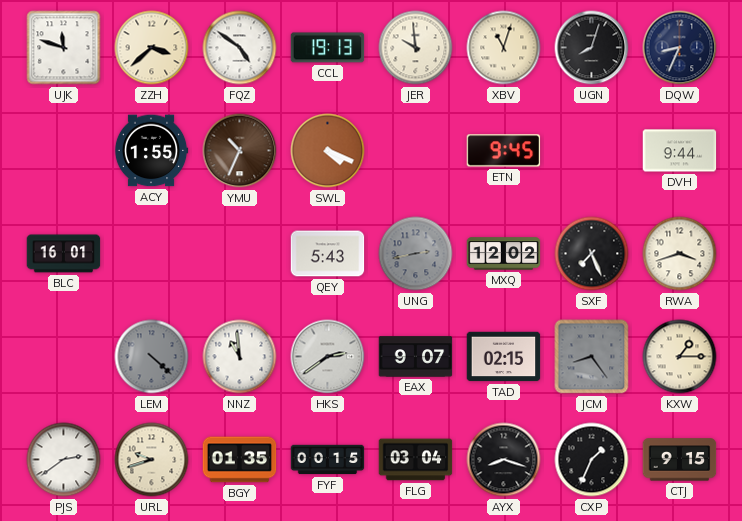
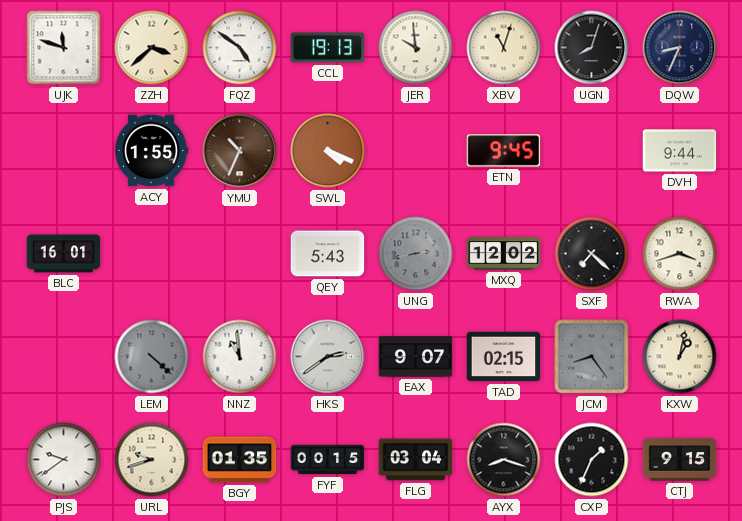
SXF: 7:26 -> 7:22 (592, 254)
KXW: 1:15 -> 1:02 (680, 357)
PJS: 2:39 -> 9:39 (64, 460)
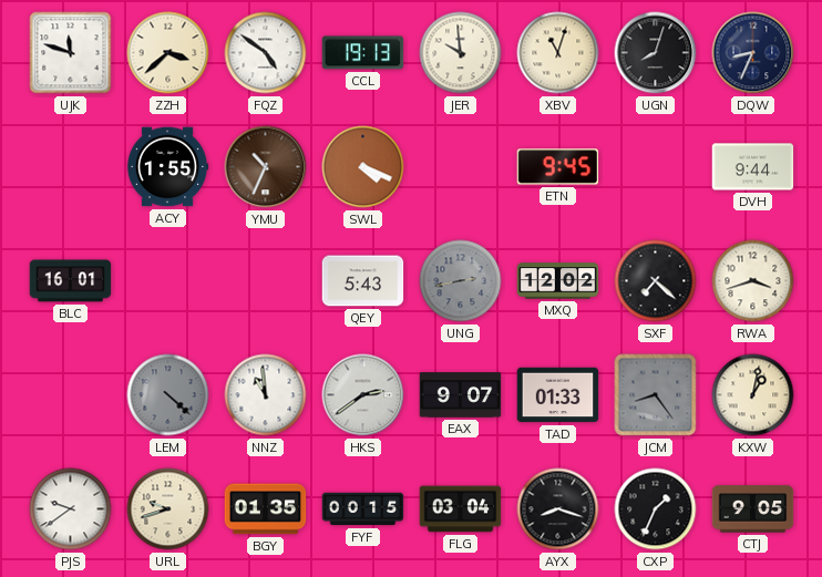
TAD: 02:15 -> 01:33 (558, 395)
CTJ: 9:15 -> 9:05 (753, 509)
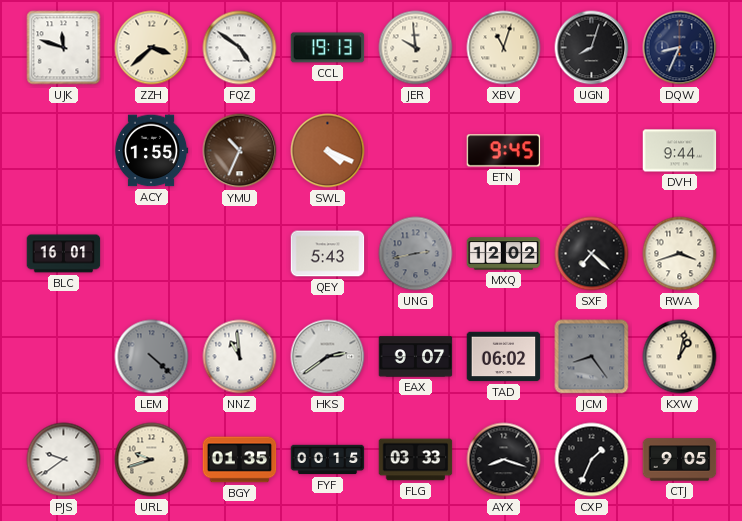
TAD: 01:33 -> 06:02 (504, 357)
FLG: 03:04 -> 03:33 (416, 460)
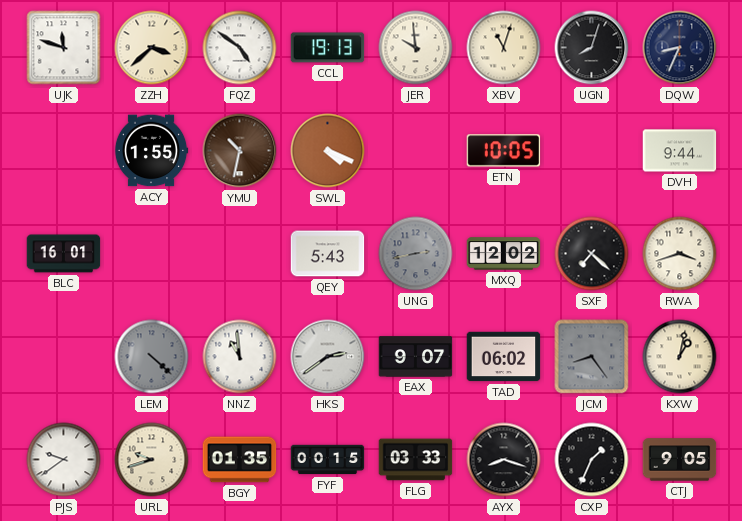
YMU: 10:34 -> 10:32 (240, 151)
ETN: 9:45 -> 10:05 (504, 151)
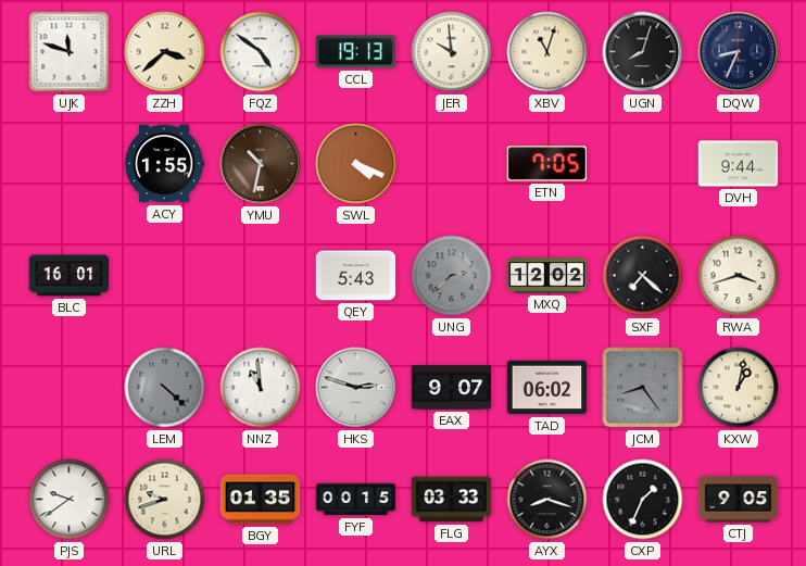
ETN: 10:05 -> 7:05 (547, 164)
UNG: 2:43 -> 2:38 (452, 276)
HKS: 2:39 -> 2:48 (356, 388)
